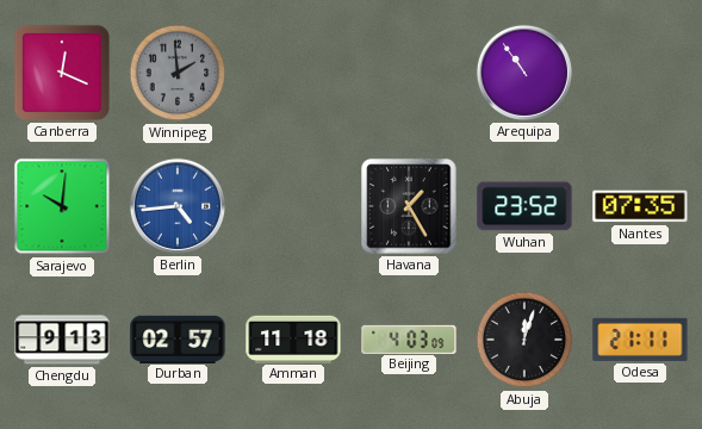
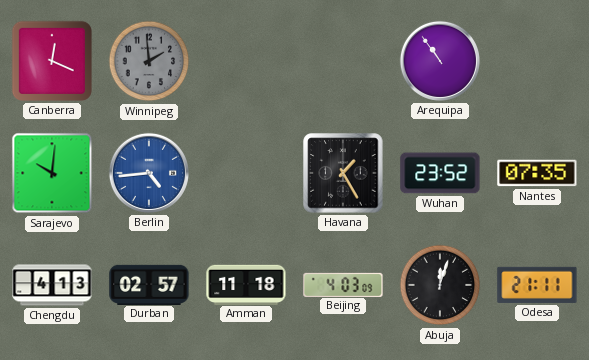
Chengdu: 9:13 -> 4:13 (52, 285)
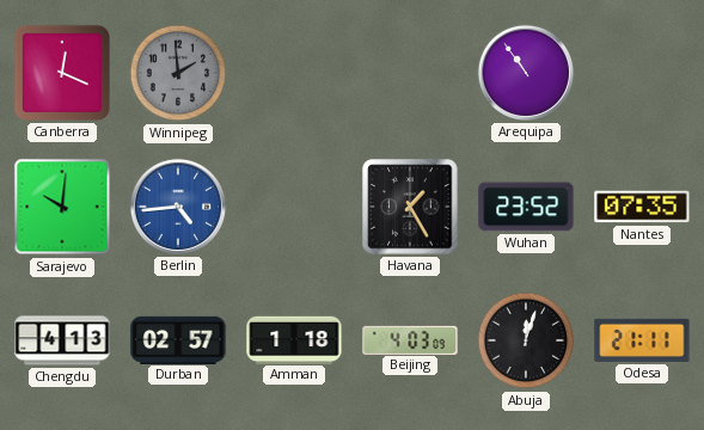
Amman: 11:18 -> 1:18 (294, 339)
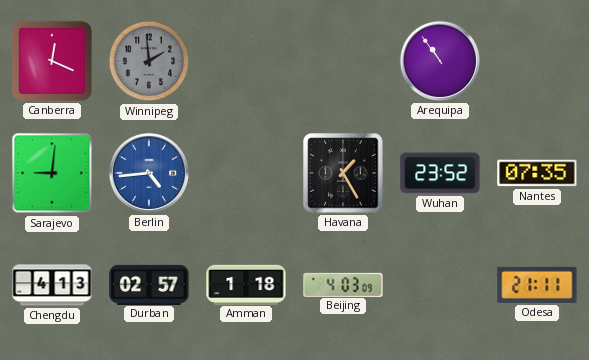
Sarajevo: 10:01 -> 9:01 (52, 173)
Abuja: 12:03 -> none (526, 340)
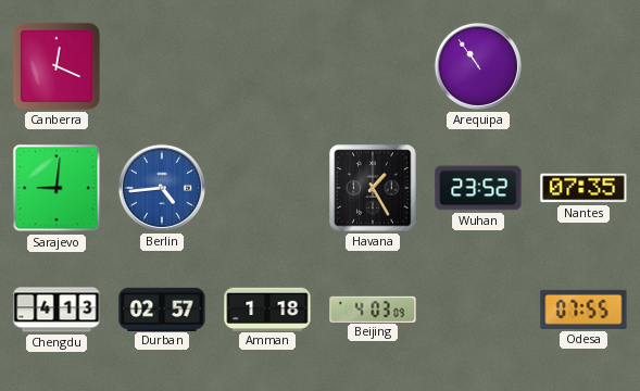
Winnipeg: 1:59 -> none (149, 61)
Odesa: 21:11 -> 07:55 (583, 310)
